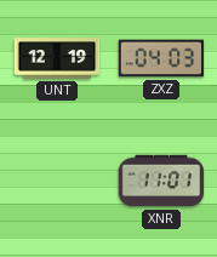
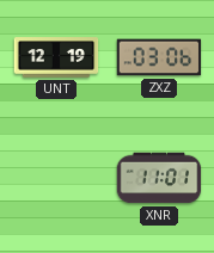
ZXZ: 04:03 -> 03:06 (159, 57)
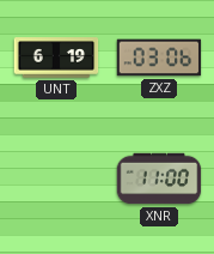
UNT: 12:19 -> 6:19 (56, 58)
XNR: 11:01 -> 11:00 (159, 179)
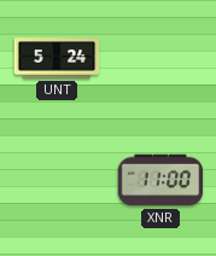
UNT: 6:19 -> 5:24 (57, 58)
ZXZ: 03:06 -> none (159, 58)
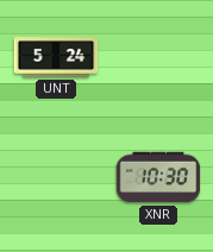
XNR: 11:00 -> 10:30 (158, 177)
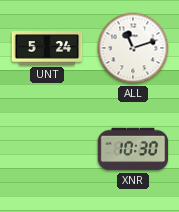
ALL: none -> 11:12 (133, 48)
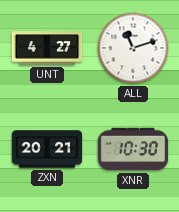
UNT: 5:24 -> 4:27 (47, 48)
ZXN: none -> 20:21 (47, 149)
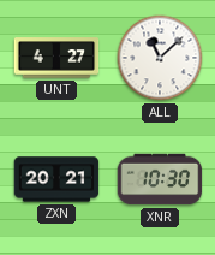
ALL: 11:12 -> 11:08 (160, 58)
